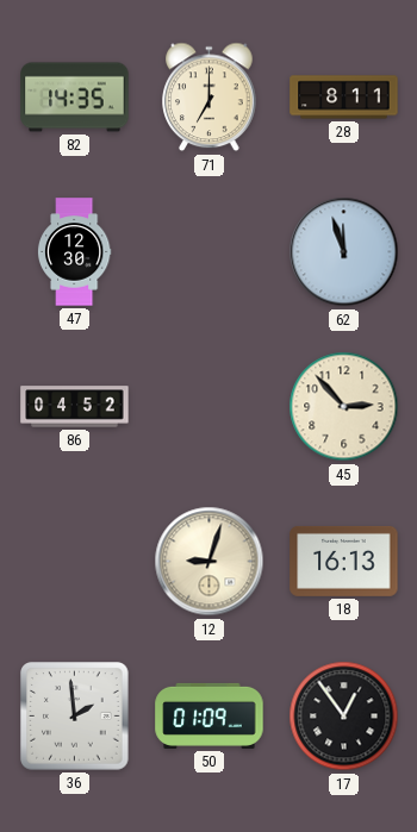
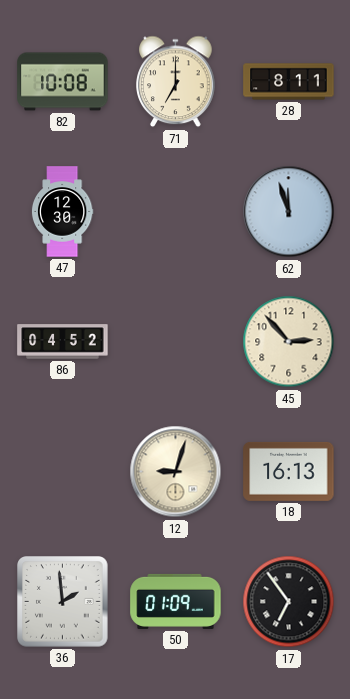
82: 14:35 -> 10:08 (63, 82)
17: 12:54 -> 6:54 (289, 602)
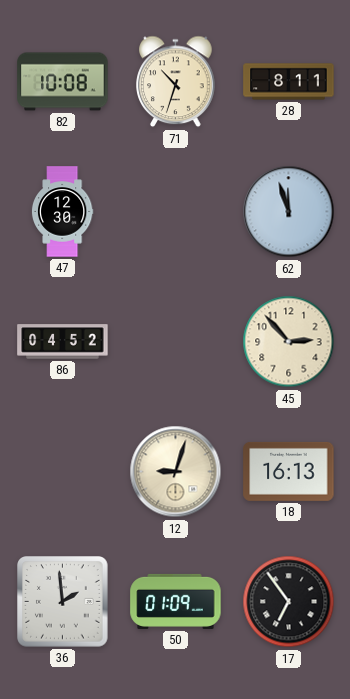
71: 7:00 -> 10:33 (176, 82)
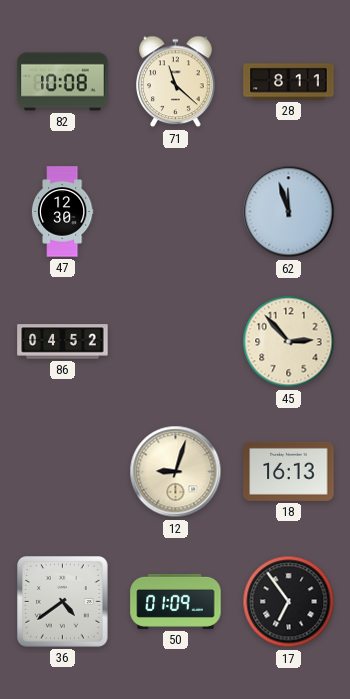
71: 10:33 -> 11:22 (176, 82)
36: 1:59 -> 4:39 (63, 602)
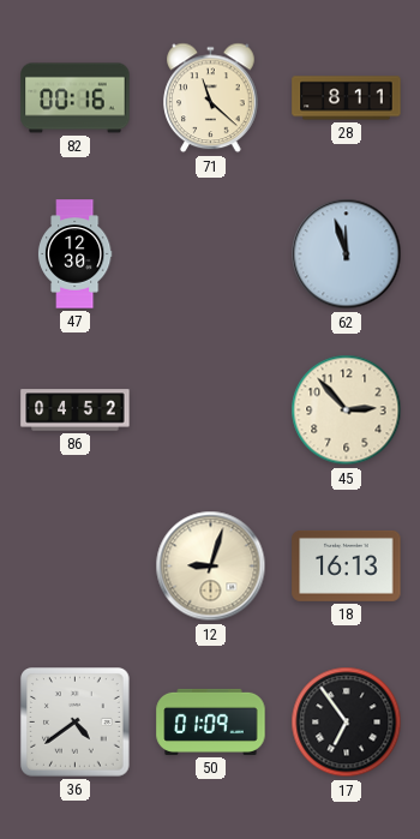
82: 10:08 -> 00:16 (76, 98)
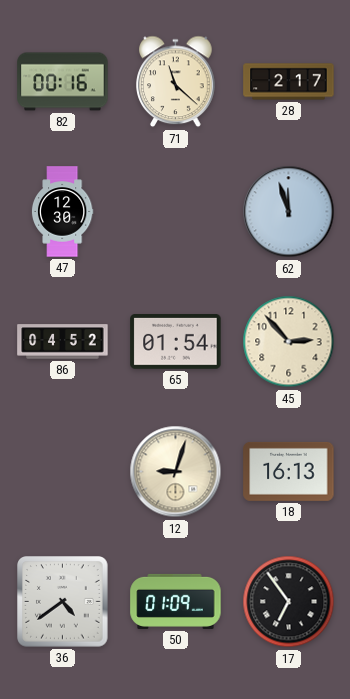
28: 8:11 -> 2:17 (289, 82)
65: none -> 01:54 (176, 342)
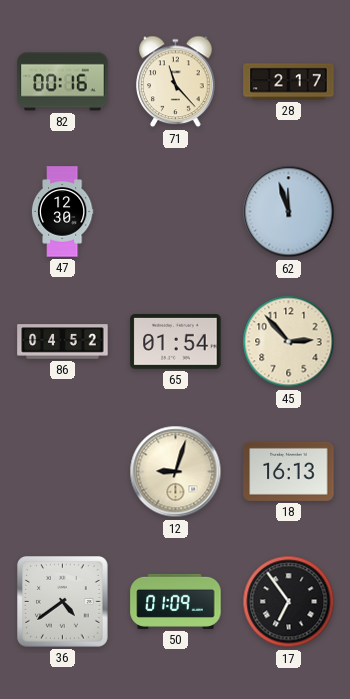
71: 11:22 -> 11:23 (176, 82)
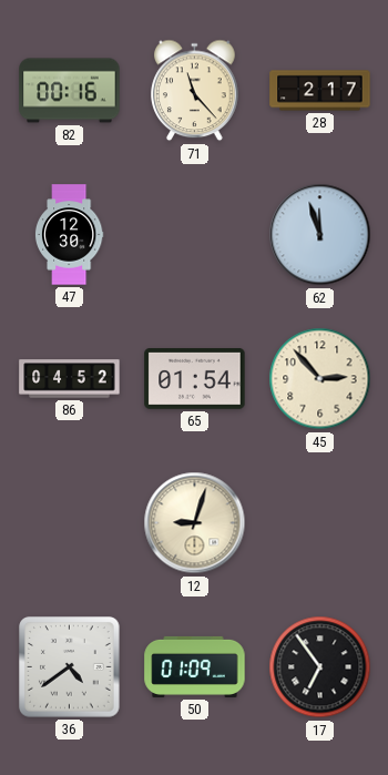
18: 16:13 -> none (289, 471)
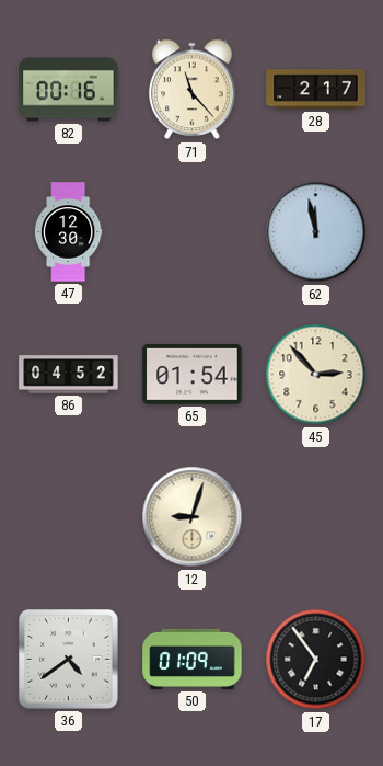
62: 11:57 -> 11:58 (316, 232)
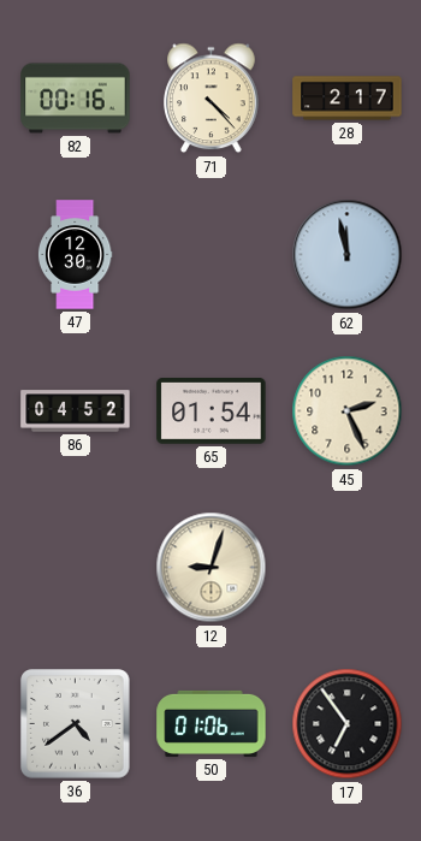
71: 11:23 -> 4:23 (212, 99)
45: 2:53 -> 2:26 (348, 411)
50: 01:09 -> 01:06 (212, 723)
